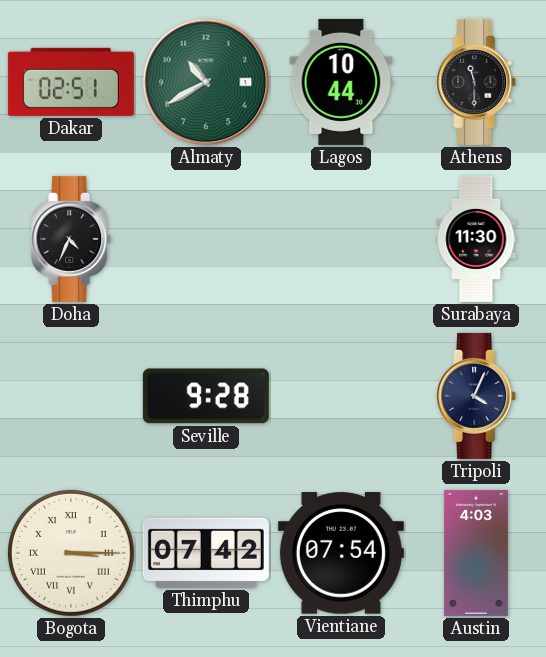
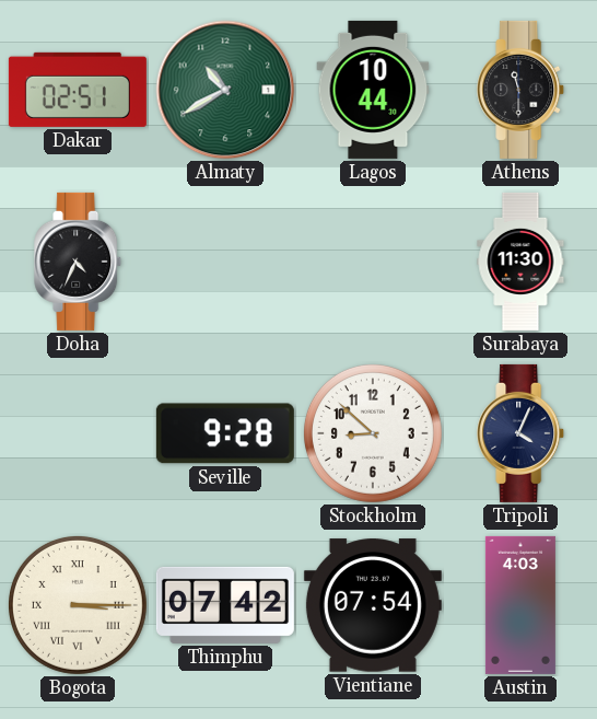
Stockholm: none -> 8:52 (373, 433)
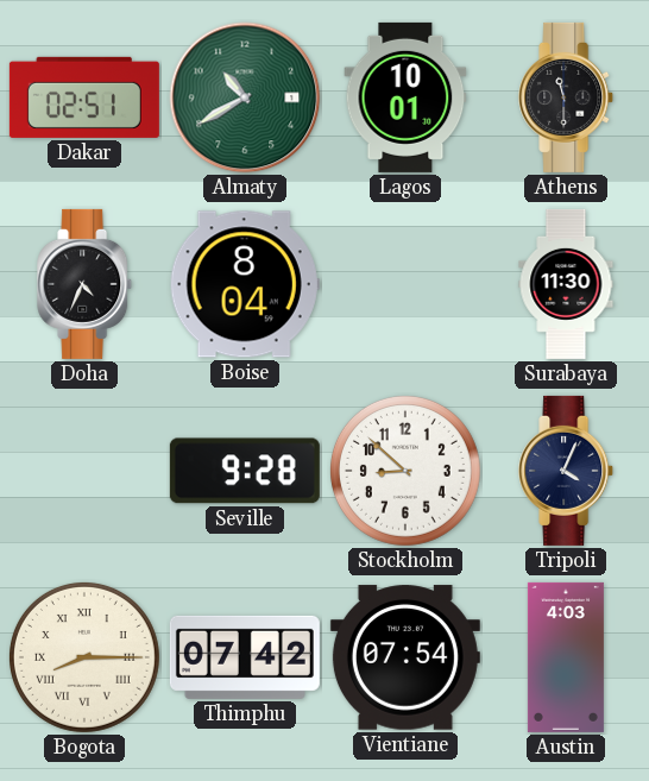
Lagos: 10:44 -> 10:01 (405, 97)
Boise: none -> 8:04 (245, 284)
Bogota: 3:15 -> 8:15 (84, 657)
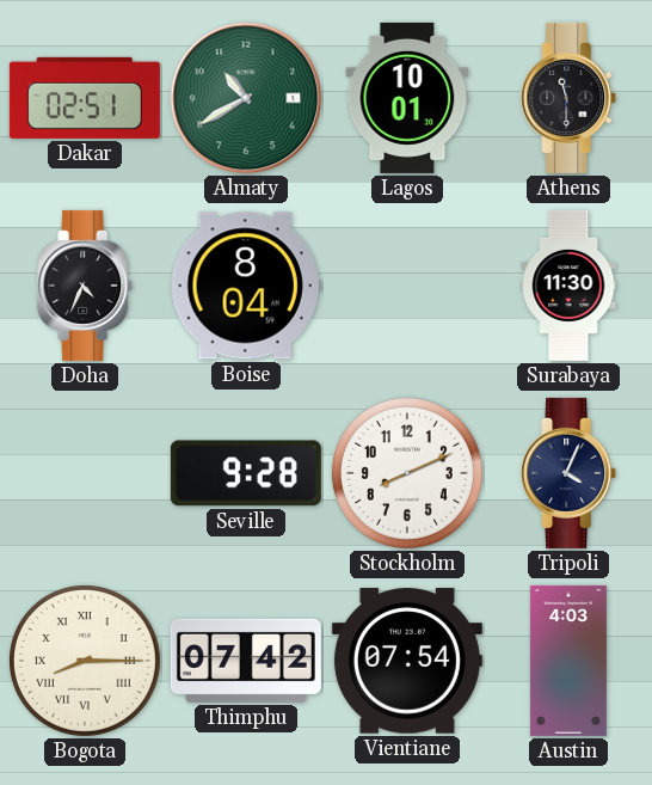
Stockholm: 8:52 -> 8:11 (407, 473)
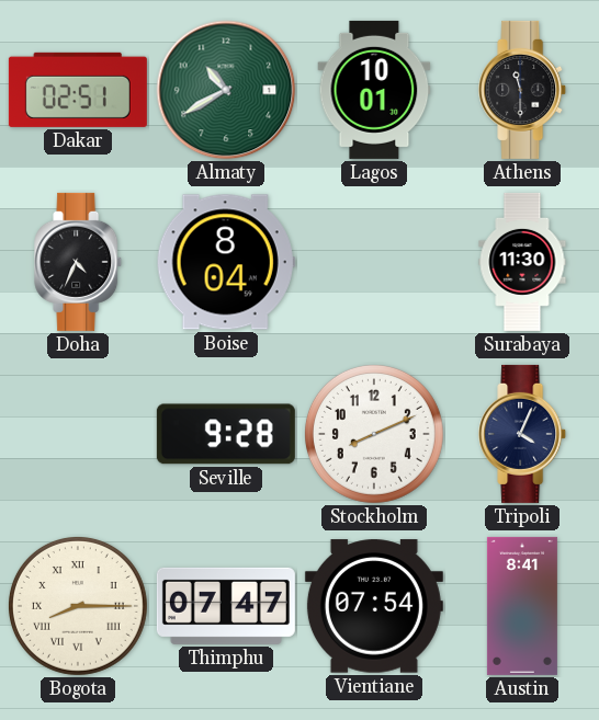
Thimphu: 07:42 -> 07:47 (226, 606)
Austin: 4:03 -> 8:41 (522, 606)
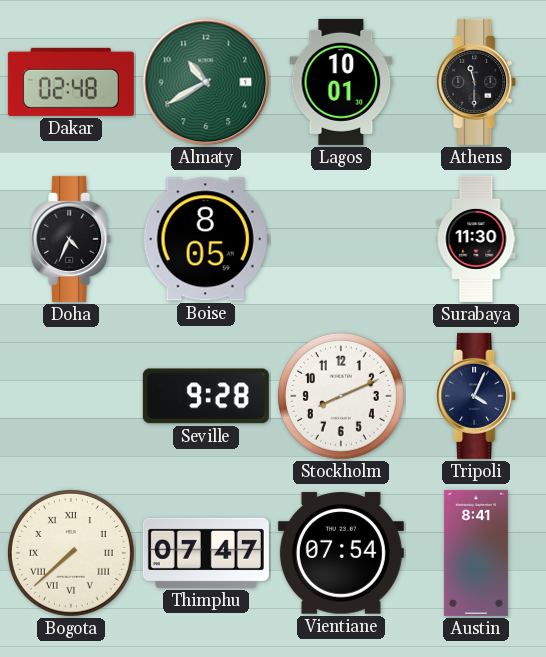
Dakar: 02:51 -> 02:48 (71, 82)
Boise: 8:04 -> 8:05 (206, 239)
Bogota: 8:15 -> 7:38 (71, 553)
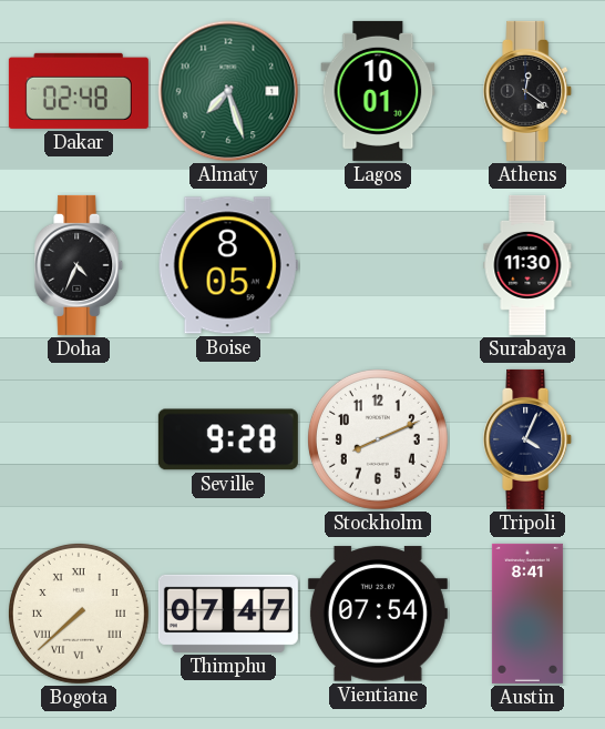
Almaty: 10:40 -> 7:27 (228, 91)
Athens: 11:30 -> 12:21 (529, 91)
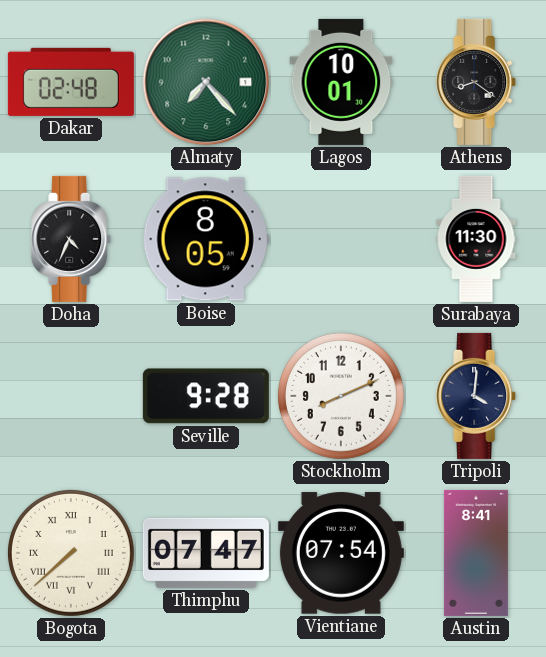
Almaty: 7:27 -> 7:23 (206, 82)
Athens: 12:21 -> 8:21 (477, 82)
Tripoli: 4:04 -> 4:01 (477, 396)
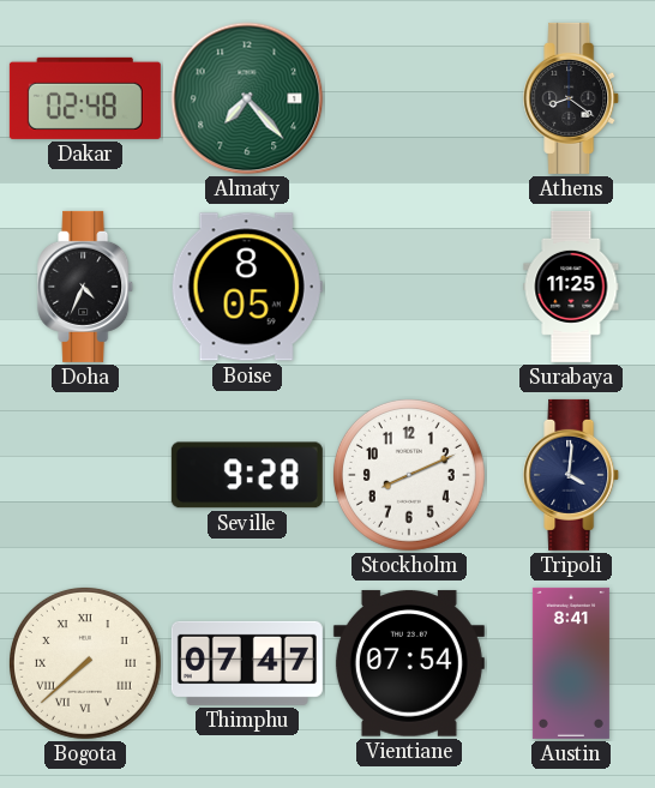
Lagos: 10:01 -> none (341, 82)
Surabaya: 11:30 -> 11:25 (571, 287)
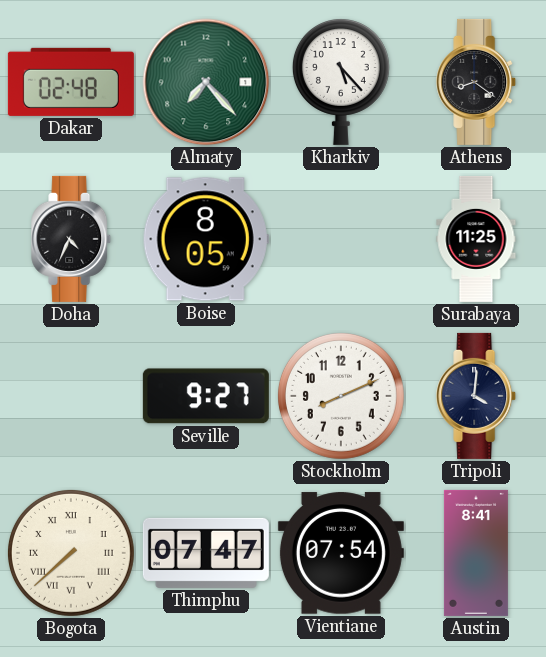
Kharkiv: none -> 5:23 (341, 82)
Seville: 9:28 -> 9:27 (206, 396)
